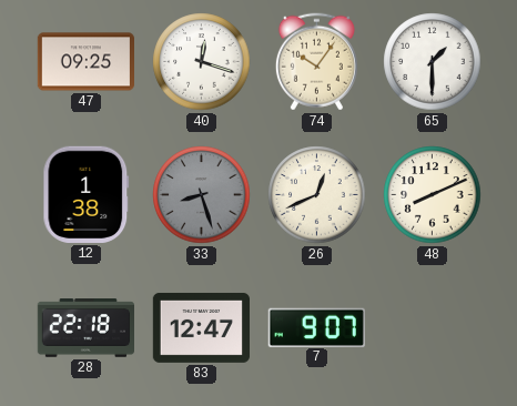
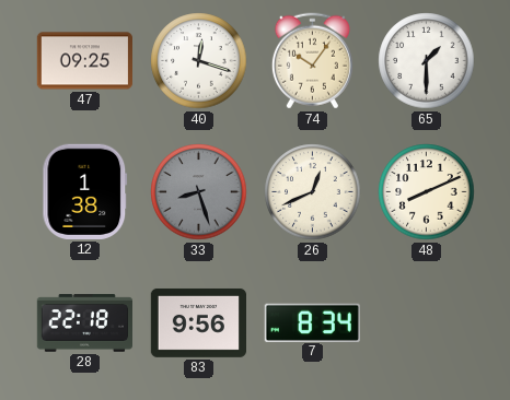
83: 12:47 -> 9:56 (198, 322)
7: 9:07 -> 8:34 (312, 322)
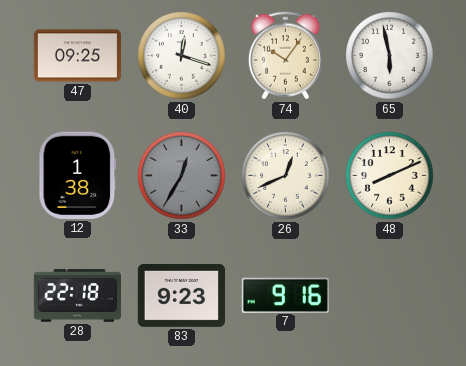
65: 1:30 -> 5:58 (390, 56)
33: 8:27 -> 12:35 (182, 176)
83: 9:56 -> 9:23 (181, 295)
7: 8:34 -> 9:16 (285, 295)
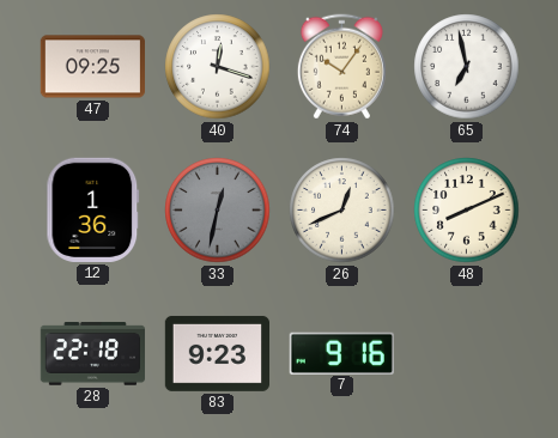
65: 5:58 -> 6:58 (467, 67)
12: 1:38 -> 1:36 (93, 209)
33: 12:35 -> 12:32 (218, 211)
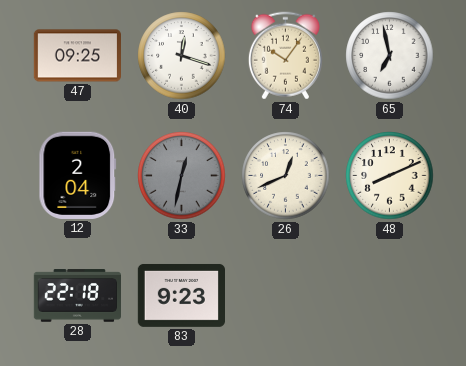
12: 1:36 -> 2:04 (78, 175)
7: 9:16 -> none (341, 353)
